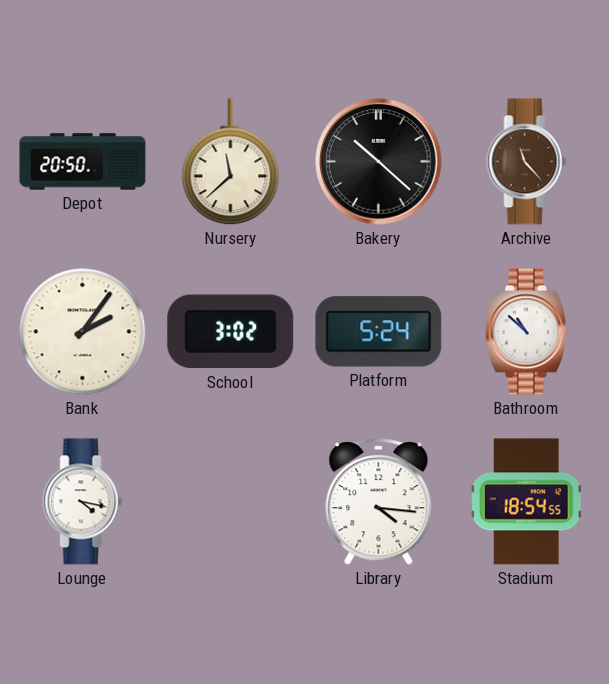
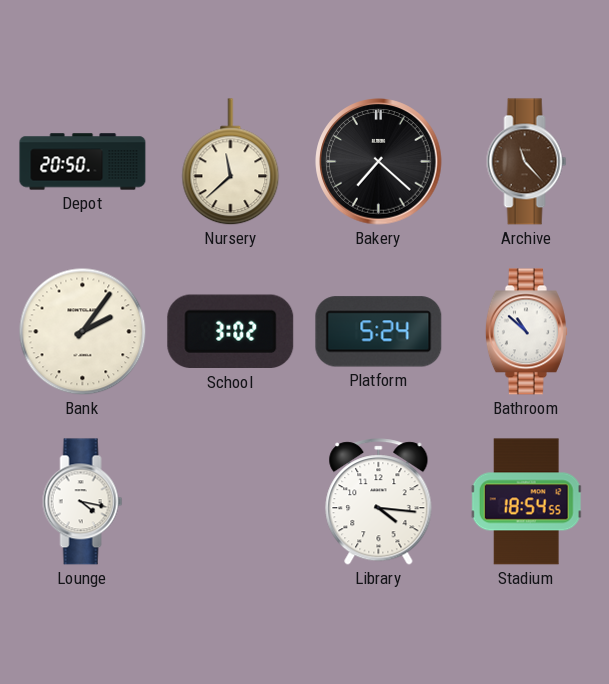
Bakery: 10:22 -> 7:22 (379, 162)
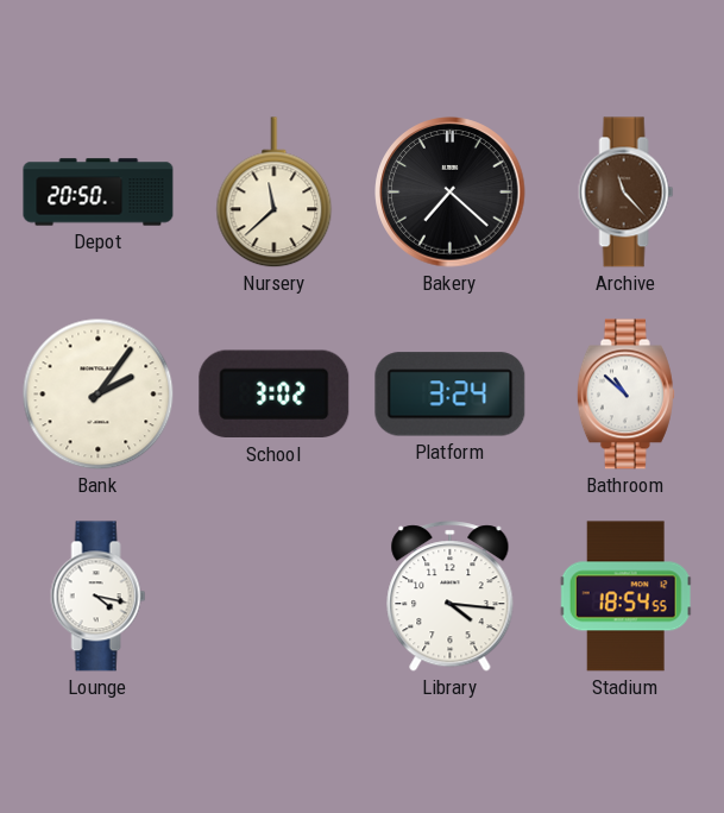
Platform: 5:24 -> 3:24 (451, 395)
